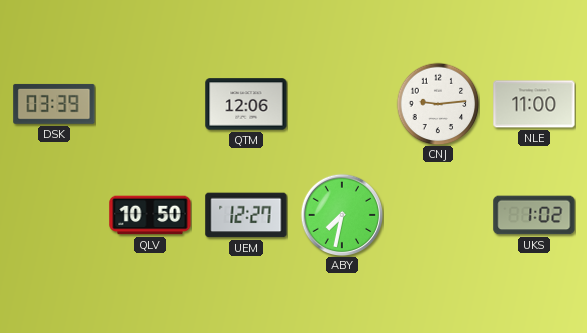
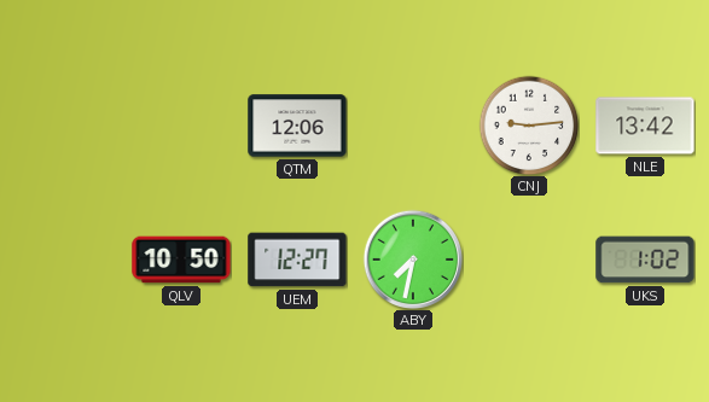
DSK: 03:39 -> none (54, 104)
NLE: 11:00 -> 13:42 (645, 126)
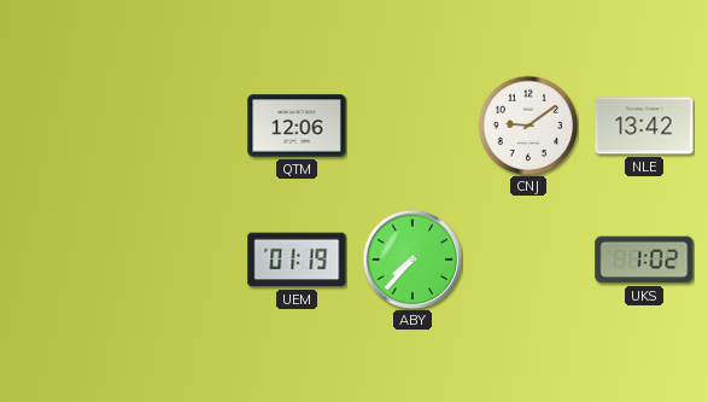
CNJ: 9:14 -> 9:09 (528, 126)
QLV: 10:50 -> none (181, 260)
UEM: 12:27 -> 01:19 (297, 260)
ABY: 7:32 -> 7:37 (411, 258)
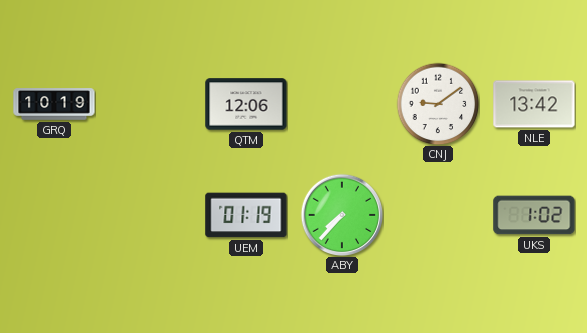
GRQ: none -> 10:19 (54, 104)
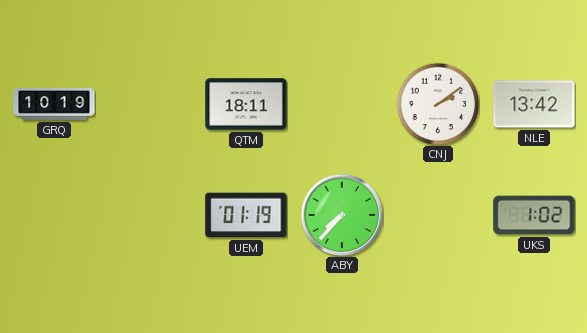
QTM: 12:06 -> 18:11 (246, 104)
CNJ: 9:09 -> 2:09 (438, 104)
